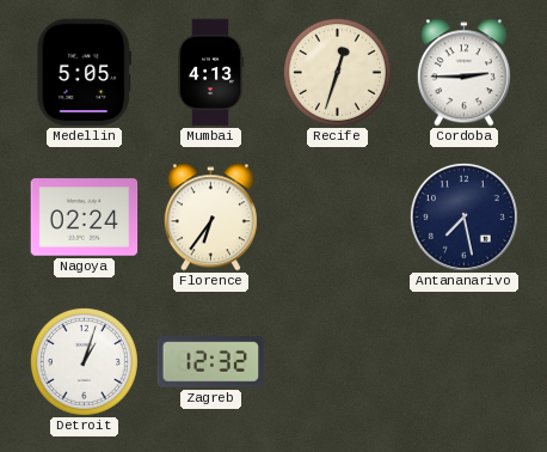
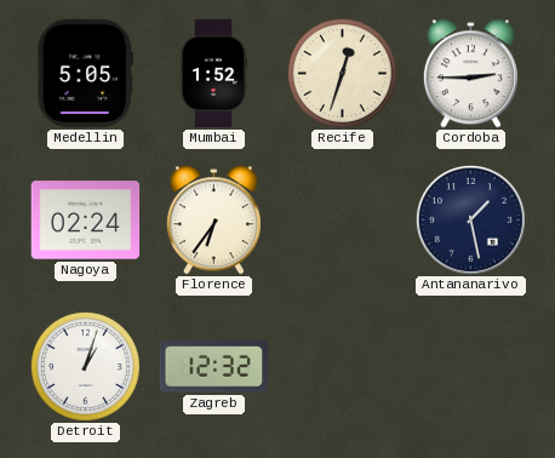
Mumbai: 4:13 -> 1:52 (214, 74)
Antananarivo: 7:28 -> 1:28 (470, 219)
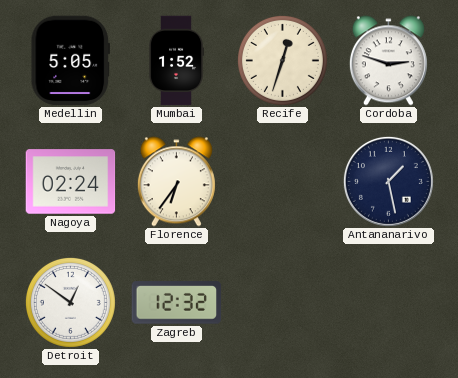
Cordoba: 2:45 -> 2:48 (388, 61)
Detroit: 1:03 -> 12:51 (70, 302)
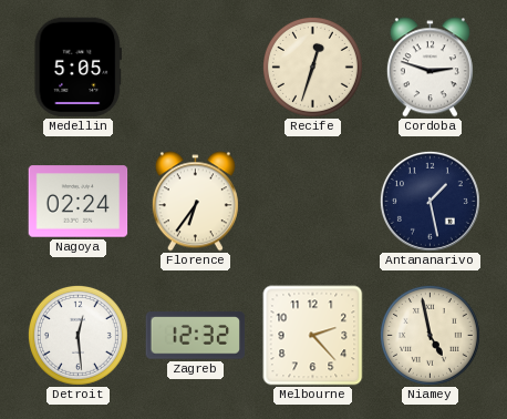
Mumbai: 1:52 -> none (177, 61)
Detroit: 12:51 -> 12:29 (77, 335)
Melbourne: none -> 2:23 (313, 336)
Niamey: none -> 4:58 (430, 335)
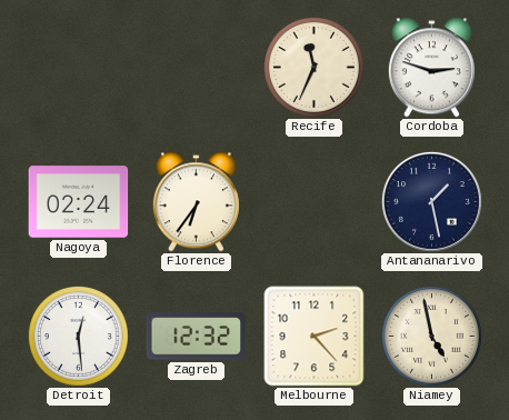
Medellin: 5:05 -> none (77, 68)
Recife: 12:33 -> 11:34 (313, 67)
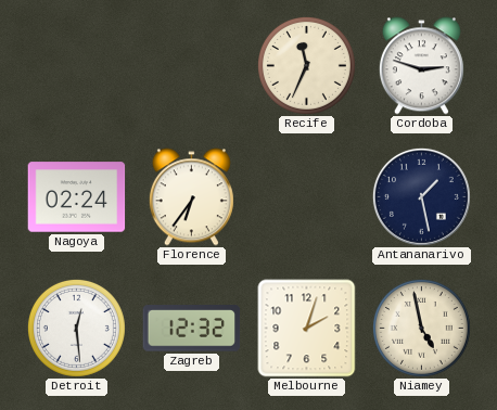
Melbourne: 2:23 -> 2:03 (307, 329)
